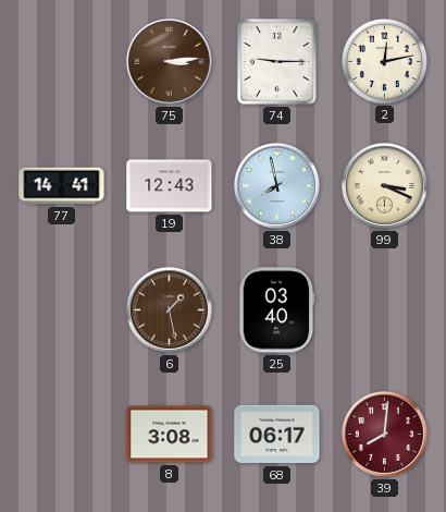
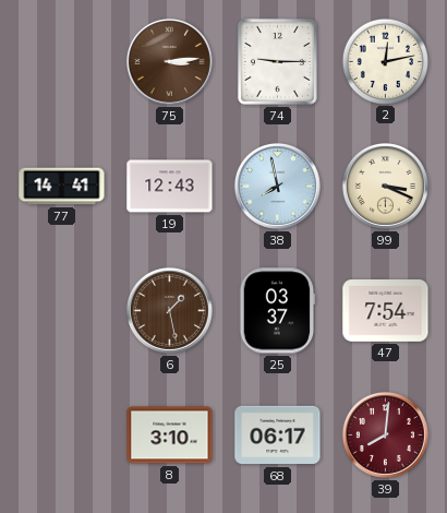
25: 03:40 -> 03:37 (278, 311)
47: none -> 7:54 (386, 311)
8: 3:08 -> 3:10 (170, 436)
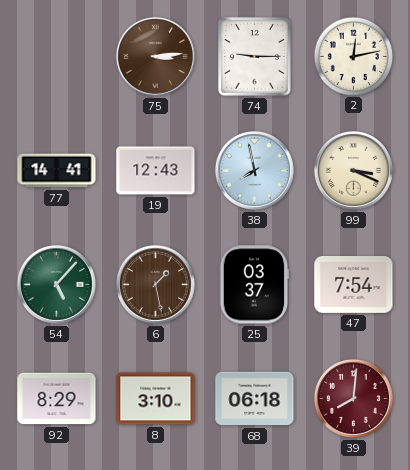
54: none -> 5:07 (56, 284)
92: none -> 8:29 (57, 399)
68: 06:17 -> 06:18 (255, 399)
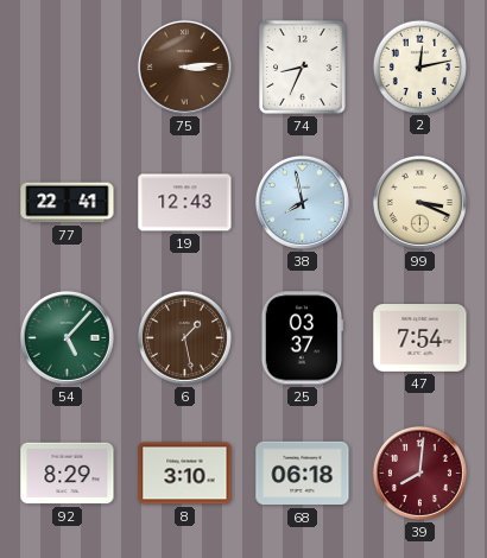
74: 9:15 -> 8:34 (302, 66)
77: 14:41 -> 22:41 (68, 203)
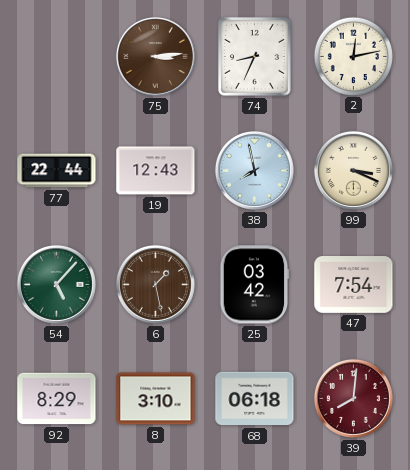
77: 22:41 -> 22:44 (57, 171)
25: 03:37 -> 03:42 (255, 285)
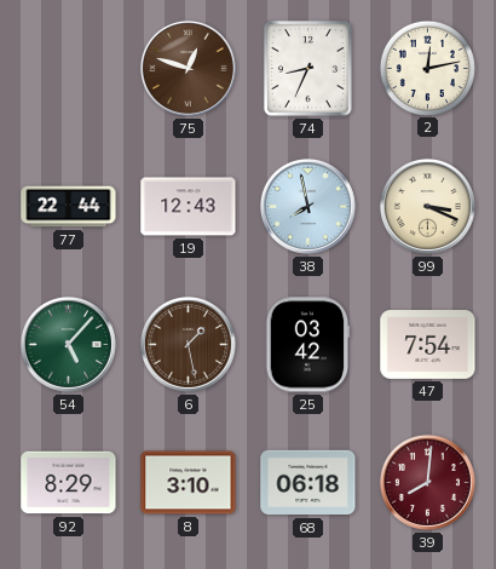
75: 3:14 -> 12:48 (188, 68)
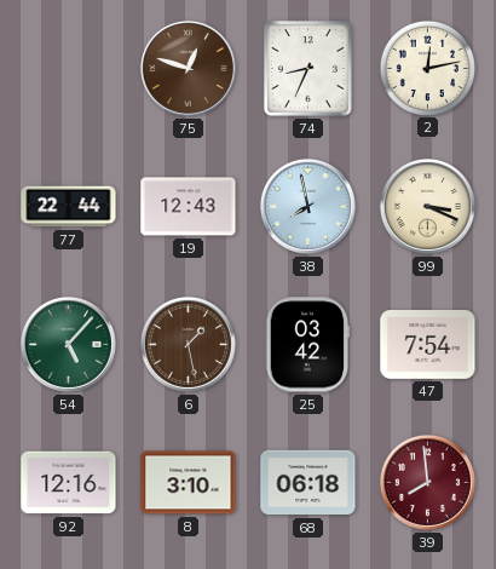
92: 8:29 -> 12:16 (69, 483)
39: 8:01 -> 7:59 (427, 482)
